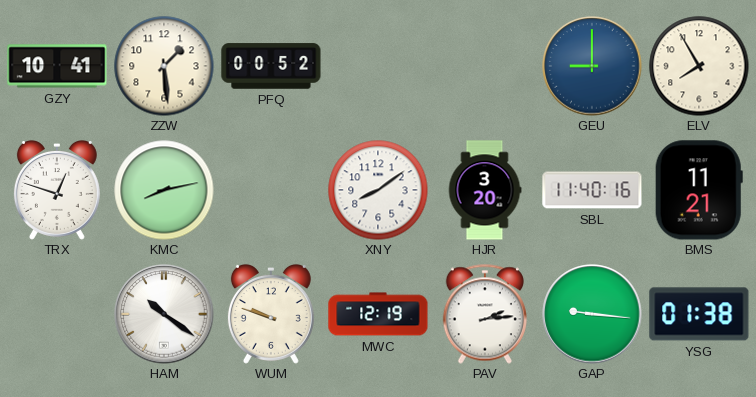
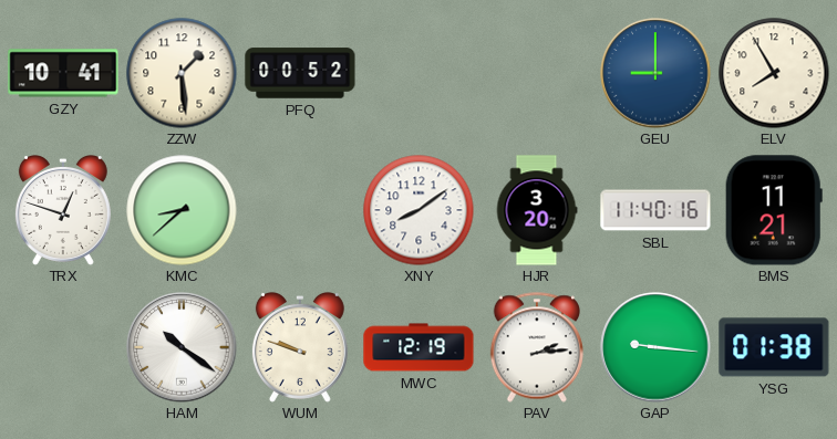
KMC: 8:13 -> 8:38 (182, 210)
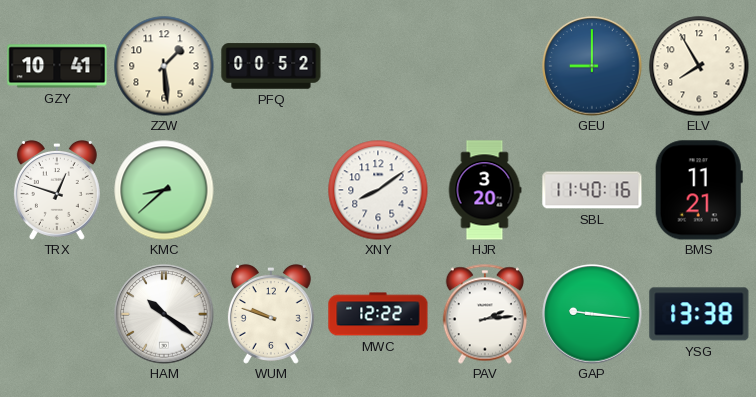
MWC: 12:19 -> 12:22 (378, 314)
YSG: 01:38 -> 13:38 (699, 314)
